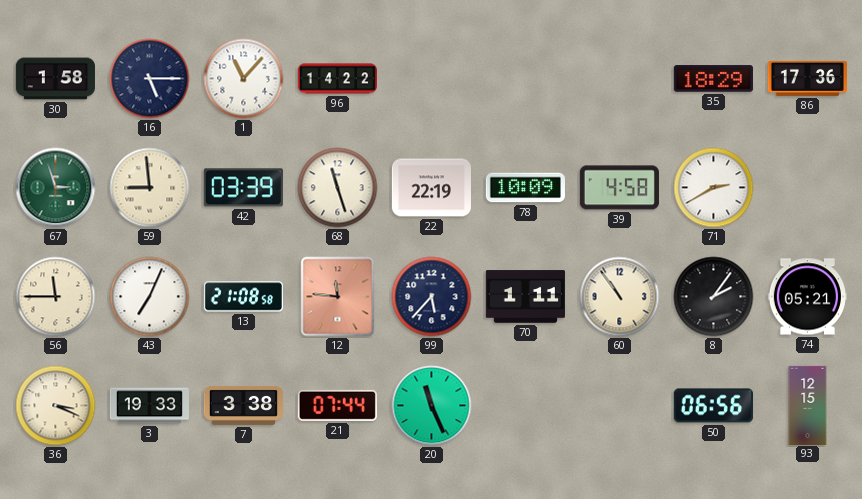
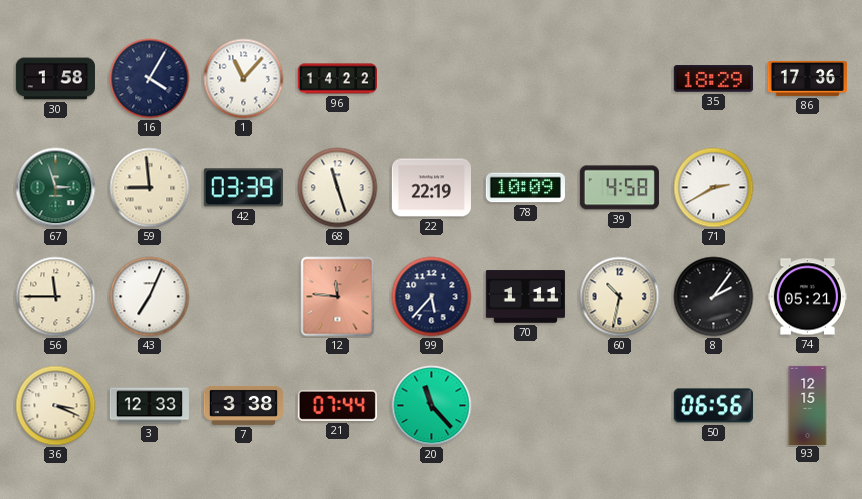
16: 5:15 -> 4:05 (150, 79)
13: 21:08 -> none (243, 297)
60: 10:54 -> 10:32 (620, 297)
3: 19:33 -> 12:33 (149, 406)
20: 11:26 -> 11:23 (432, 406)
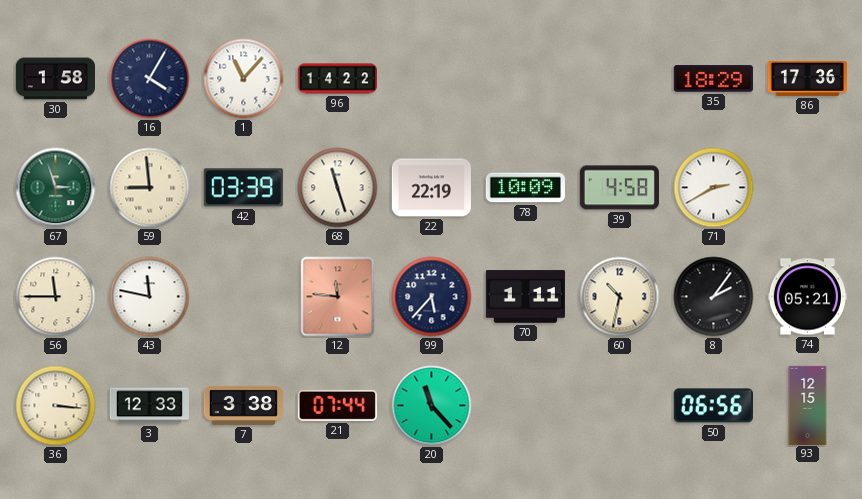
43: 7:04 -> 11:47 (150, 297)
36: 3:19 -> 3:16 (56, 406)
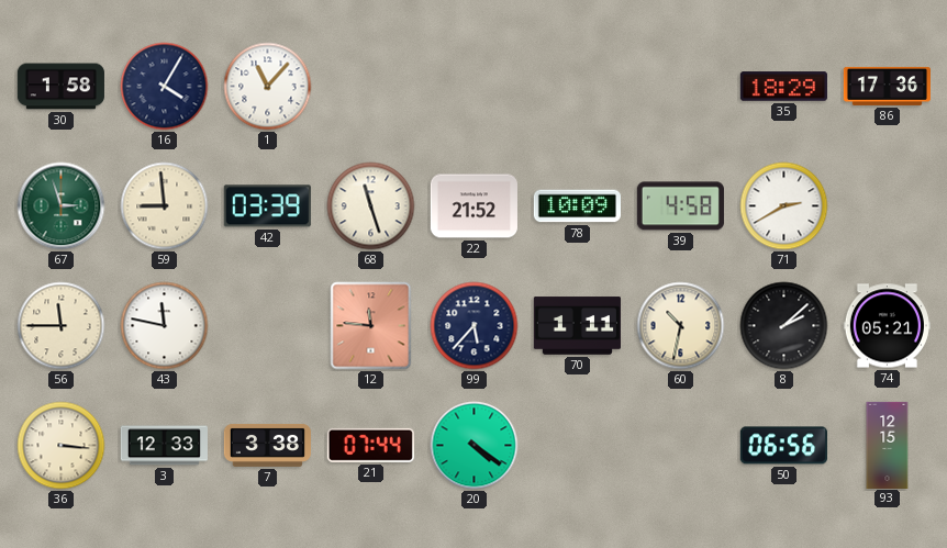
96: 14:22 -> none (337, 79)
22: 22:19 -> 21:52 (473, 206)
8: 2:06 -> 2:08 (784, 326)
20: 11:23 -> 4:21 (475, 446)
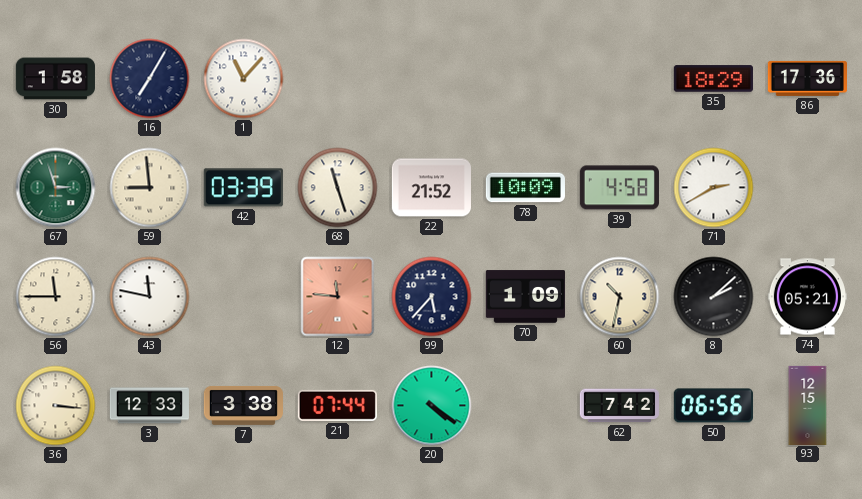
16: 4:05 -> 7:05 (150, 79)
70: 1:11 -> 1:09 (525, 297)
62: none -> 7:42 (619, 406)
